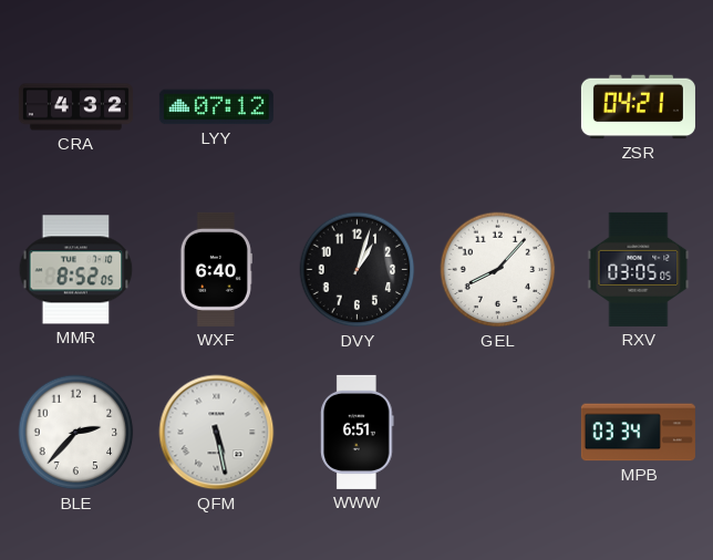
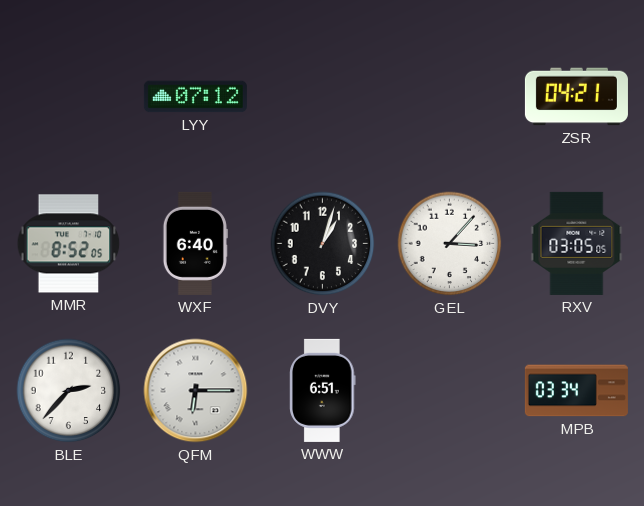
CRA: 4:32 -> none (75, 107)
GEL: 8:07 -> 3:07 (450, 244)
QFM: 5:28 -> 6:15 (196, 391)
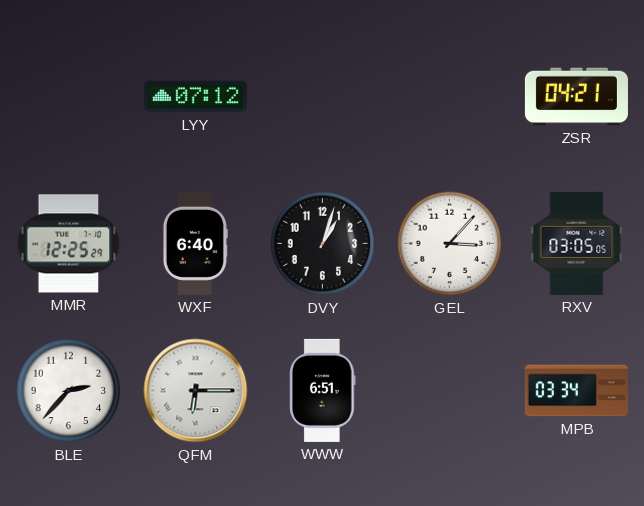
MMR: 8:52 -> 12:25 (69, 244)
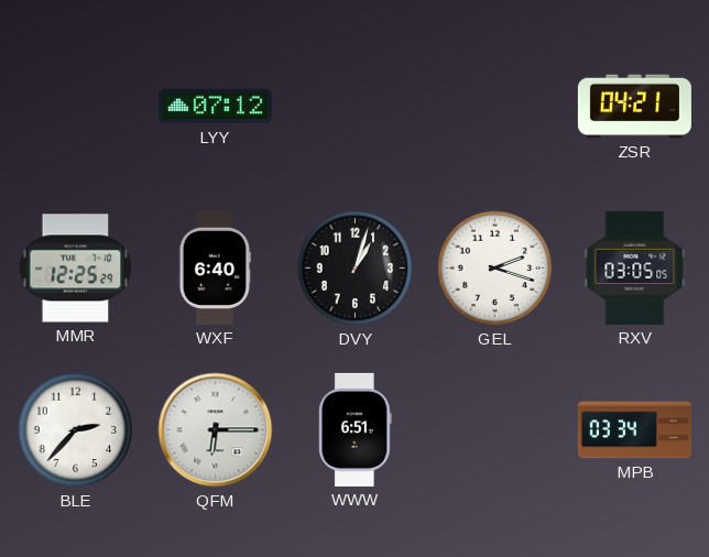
GEL: 3:07 -> 2:18 (495, 269)
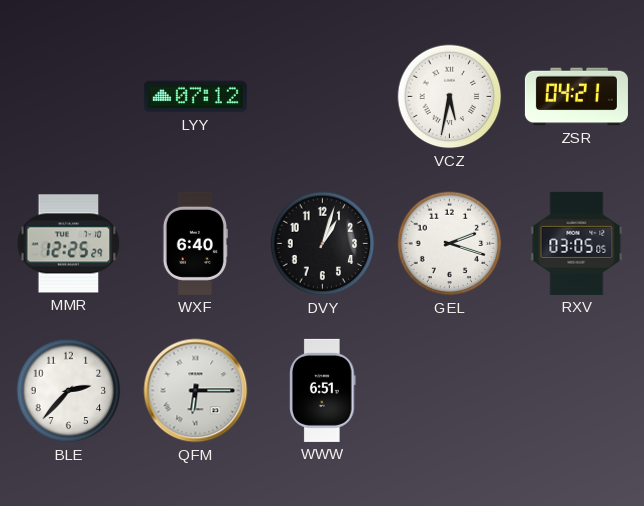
VCZ: none -> 5:32 (450, 97)
MPB: 03:34 -> none (634, 430)
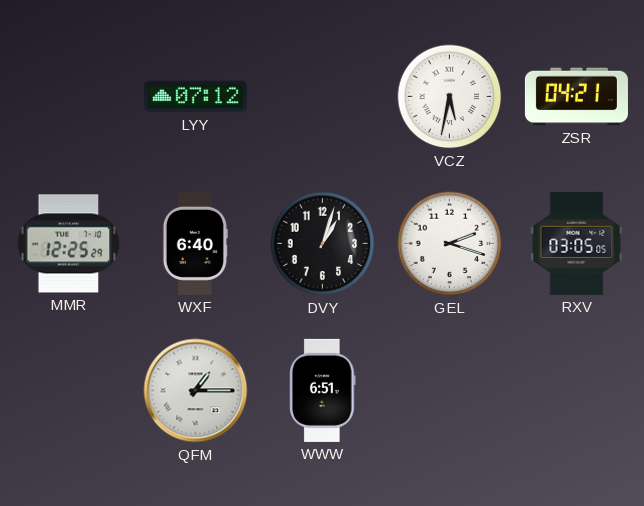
BLE: 2:37 -> none (69, 391)
QFM: 6:15 -> 1:15 (196, 391)
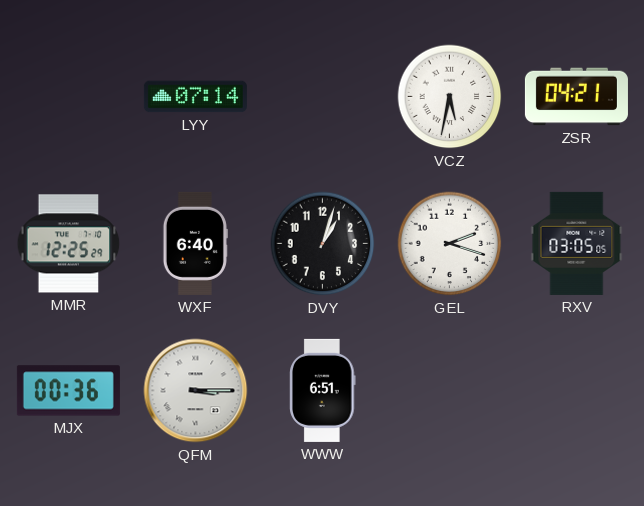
LYY: 07:12 -> 07:14 (195, 97)
MJX: none -> 00:36 (68, 391)
QFM: 1:15 -> 3:15 (196, 391)
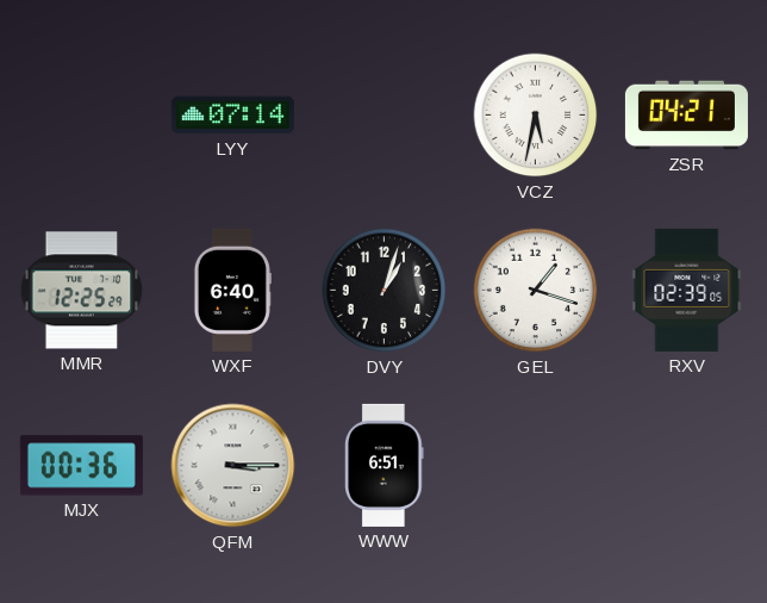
GEL: 2:18 -> 1:18 (536, 291)
RXV: 03:05 -> 02:39 (687, 290)
